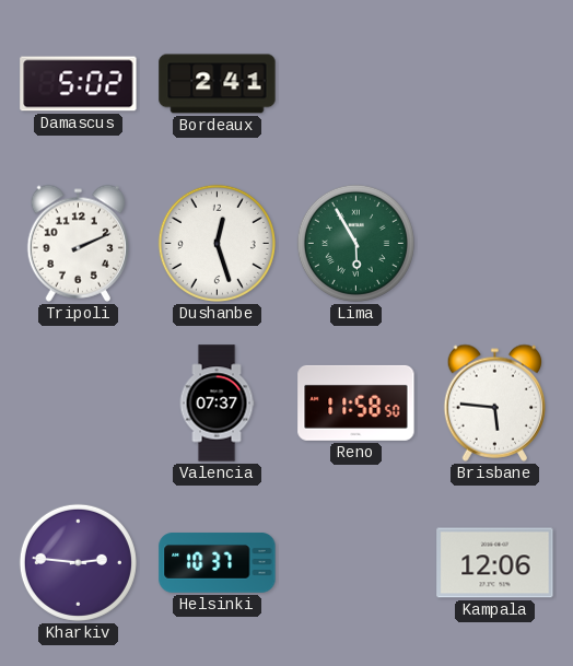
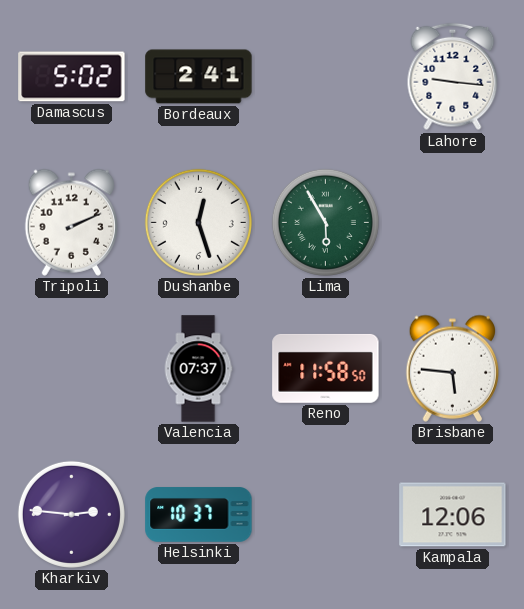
Lahore: none -> 9:16 (453, 77)
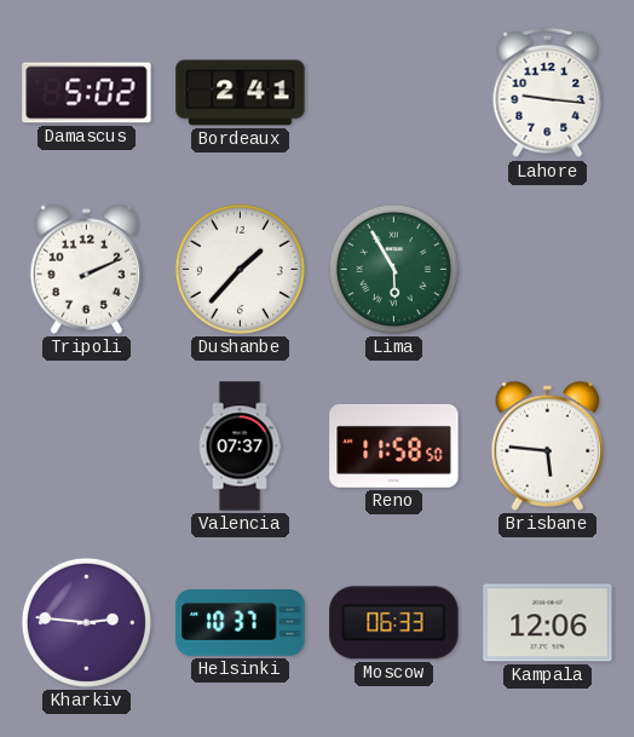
Dushanbe: 12:27 -> 1:37 (240, 269)
Moscow: none -> 06:33 (394, 623)
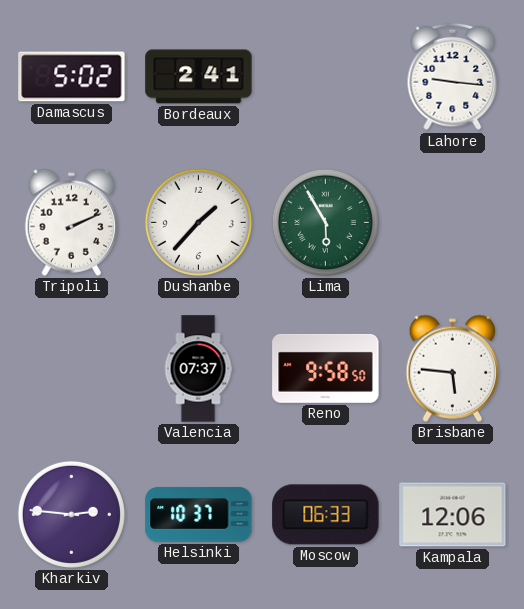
Reno: 11:58 -> 9:58 (326, 368)
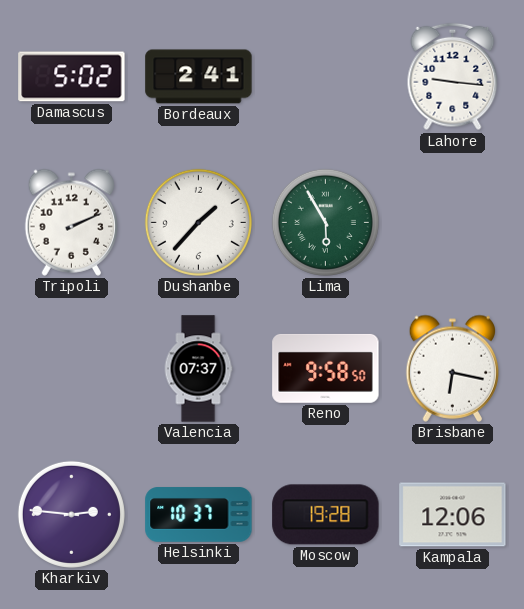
Brisbane: 5:46 -> 6:17 (452, 368)
Moscow: 06:33 -> 19:28 (326, 515)
